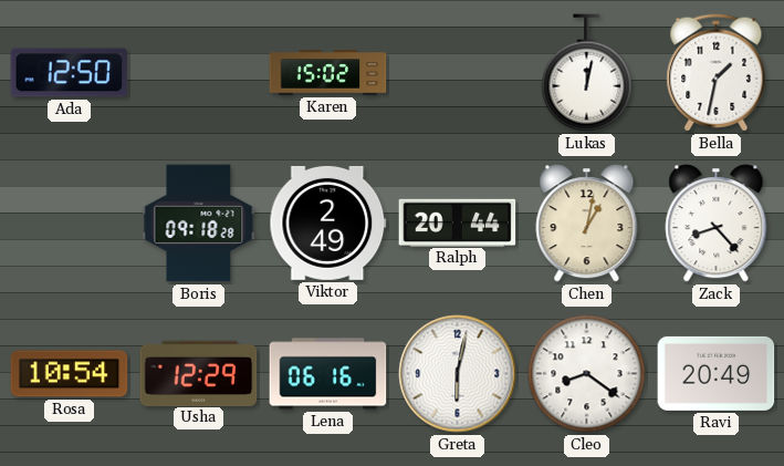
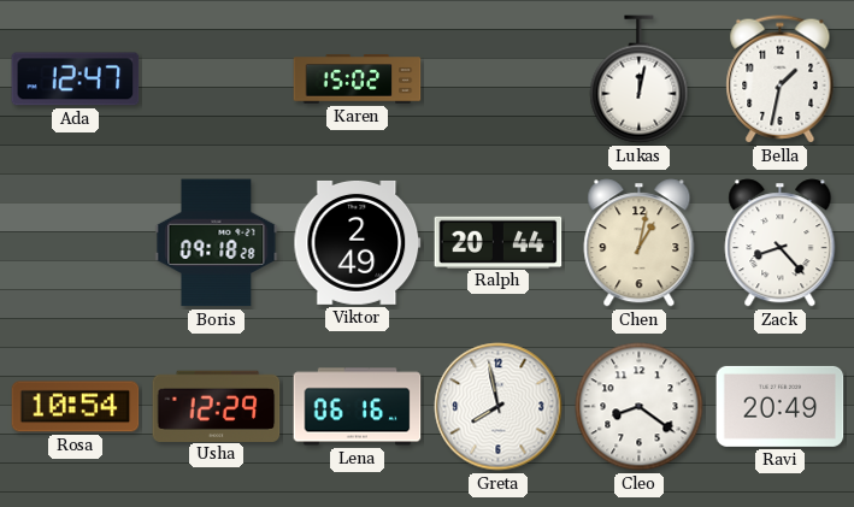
Ada: 12:50 -> 12:47 (76, 79)
Greta: 6:02 -> 7:58 (499, 407)
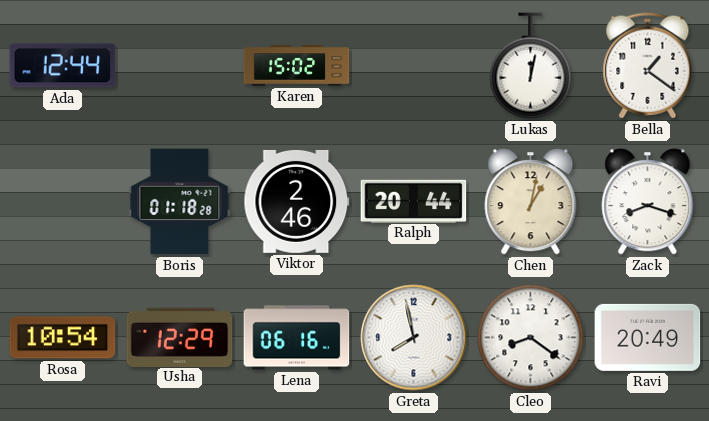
Ada: 12:47 -> 12:44 (63, 66)
Bella: 1:32 -> 1:21 (648, 66)
Boris: 09:18 -> 01:18 (180, 202)
Viktor: 2:49 -> 2:46 (297, 201)
Zack: 8:23 -> 8:18 (648, 202)
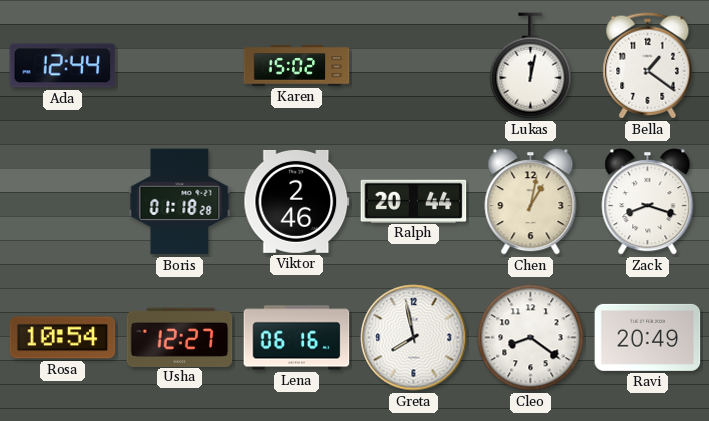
Usha: 12:29 -> 12:27 (180, 337)
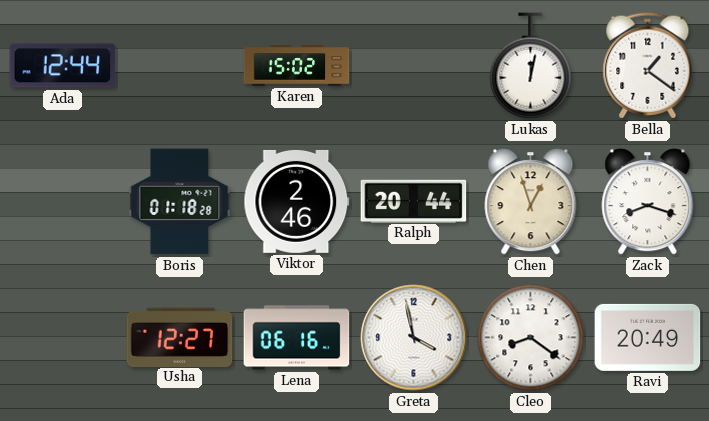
Chen: 1:02 -> 12:57 (531, 202)
Rosa: 10:54 -> none (63, 338)
Greta: 7:58 -> 3:58 (414, 338)
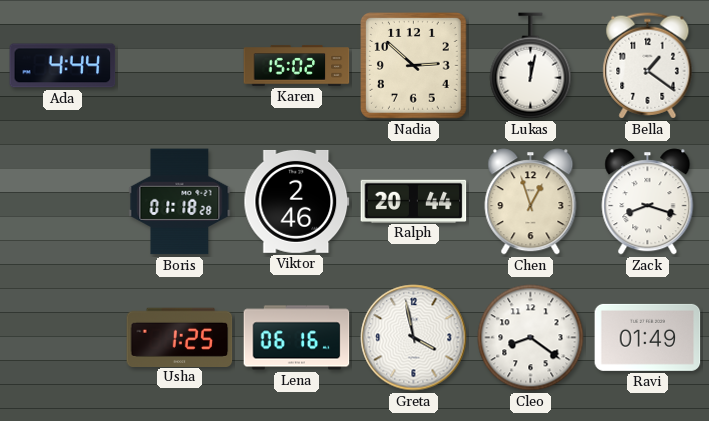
Ada: 12:44 -> 4:44 (63, 66)
Nadia: none -> 2:52 (414, 66)
Usha: 12:27 -> 1:25 (180, 337)
Ravi: 20:49 -> 01:49 (648, 337)
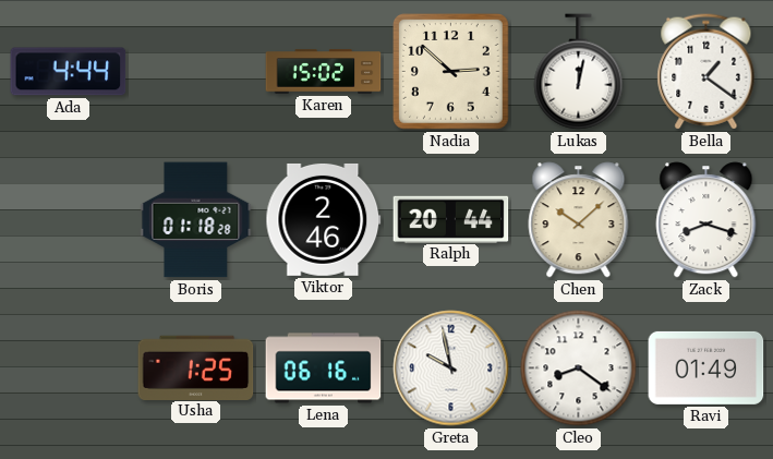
Chen: 12:57 -> 10:08 (579, 220)
Greta: 3:58 -> 9:58 (451, 369)
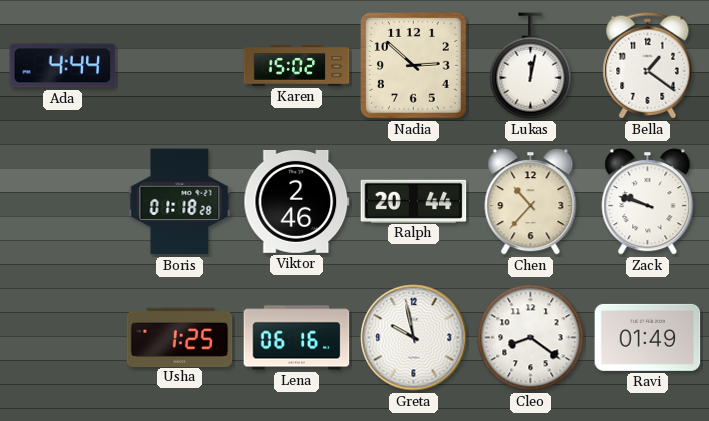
Chen: 10:08 -> 10:37 (531, 202)
Zack: 8:18 -> 9:48 (648, 202)
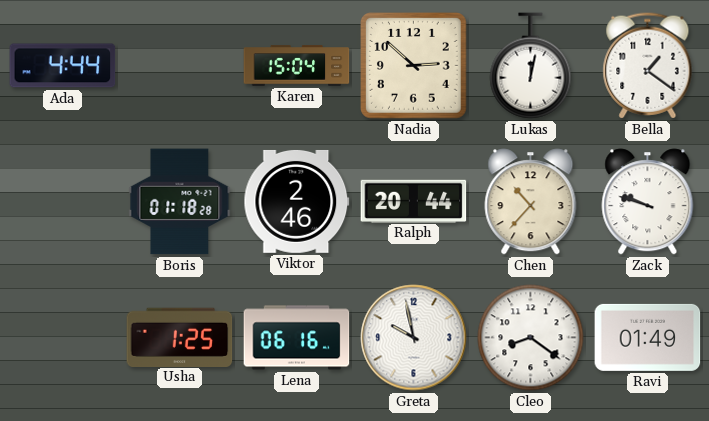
Karen: 15:02 -> 15:04 (297, 66)
